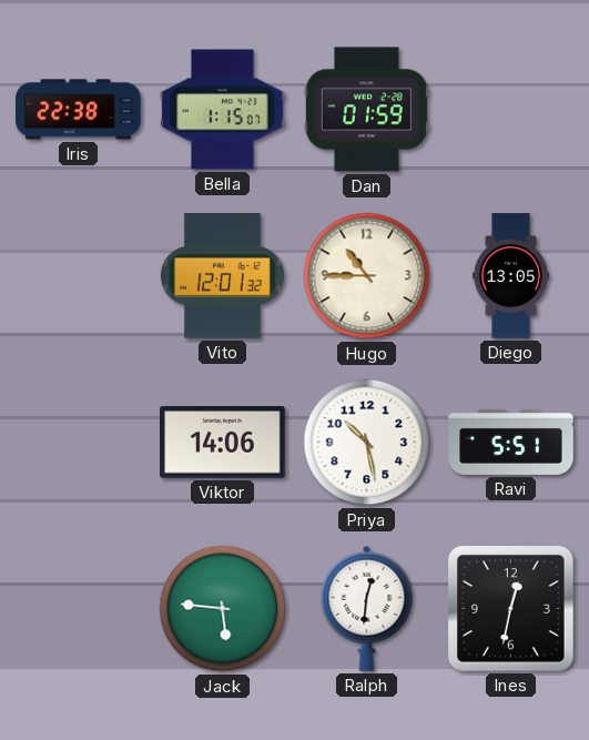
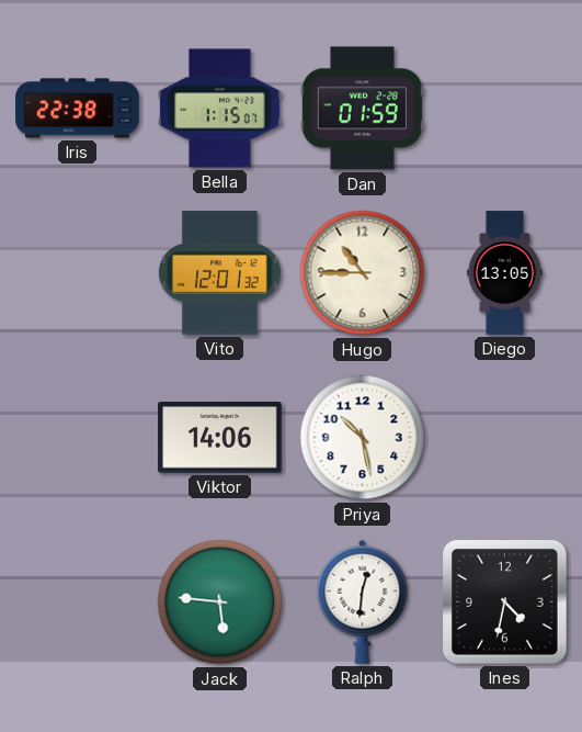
Ravi: 5:51 -> none (511, 442)
Ines: 12:32 -> 4:32 (505, 603)
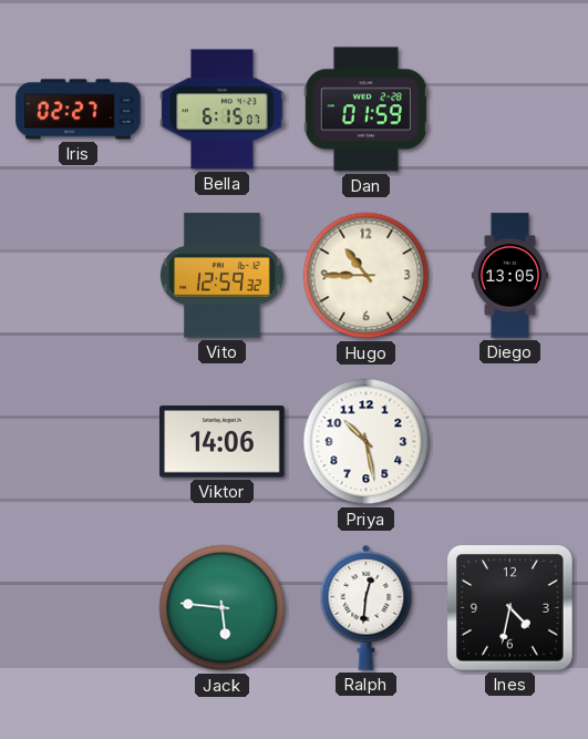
Iris: 22:38 -> 02:27 (79, 110)
Bella: 1:15 -> 6:15 (223, 110)
Vito: 12:01 -> 12:59 (221, 276)
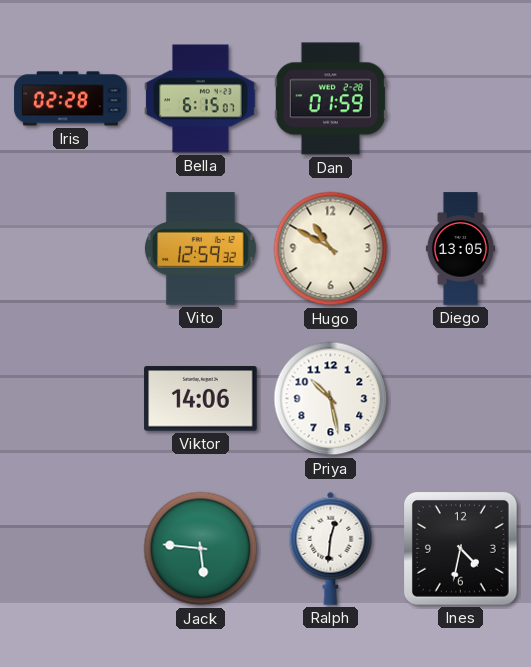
Iris: 02:27 -> 02:28 (71, 99)
Hugo: 10:45 -> 10:50 (331, 249)
